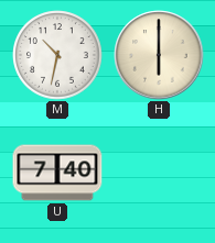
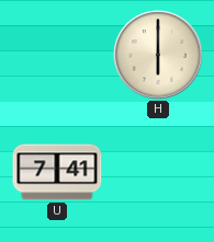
M: 10:32 -> none (57, 55)
U: 7:40 -> 7:41 (57, 172)
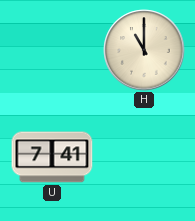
H: 6:00 -> 11:00 (144, 50)
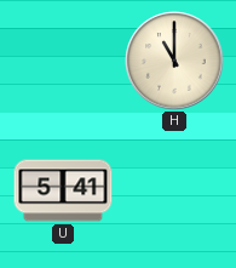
U: 7:41 -> 5:41 (63, 190)
